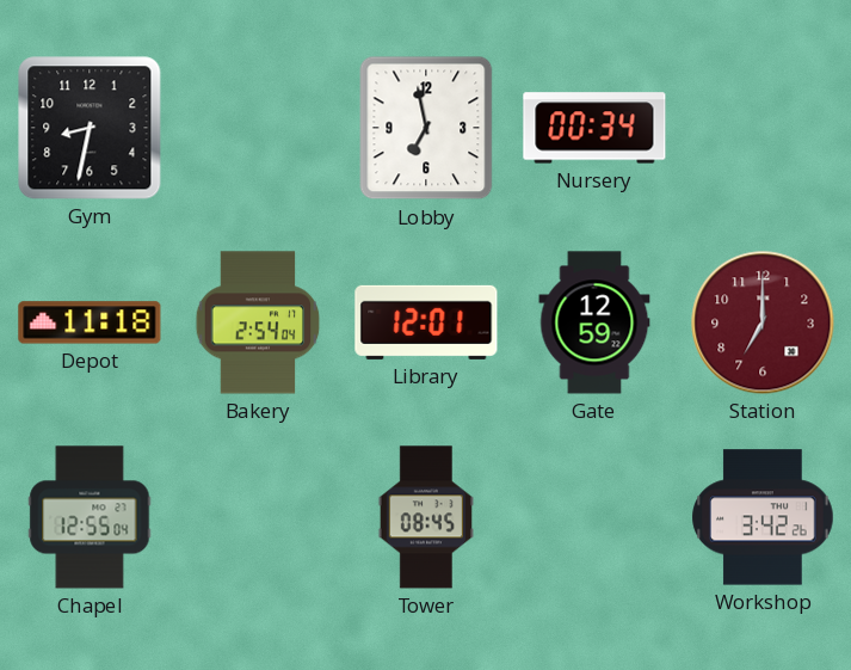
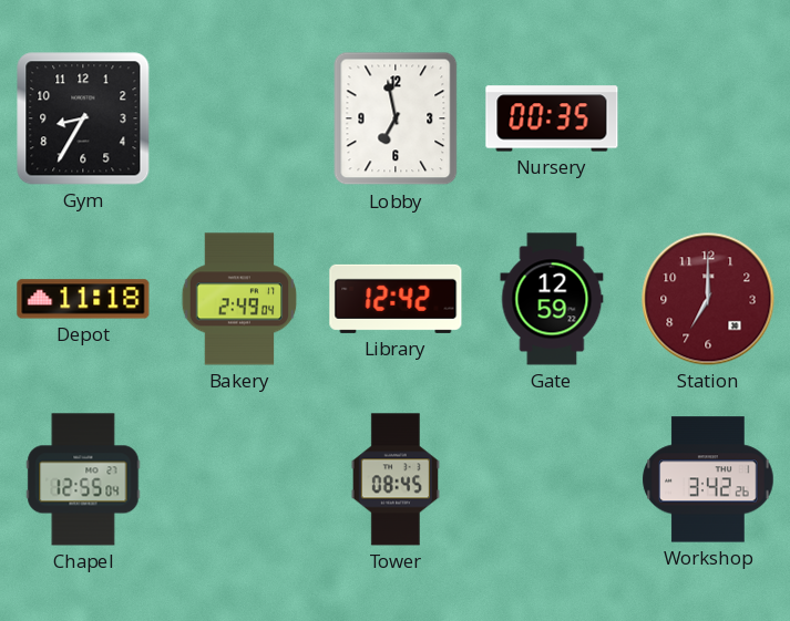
Gym: 8:32 -> 8:35 (83, 118)
Nursery: 00:34 -> 00:35 (552, 118)
Bakery: 2:54 -> 2:49 (239, 299)
Library: 12:01 -> 12:42 (396, 299)
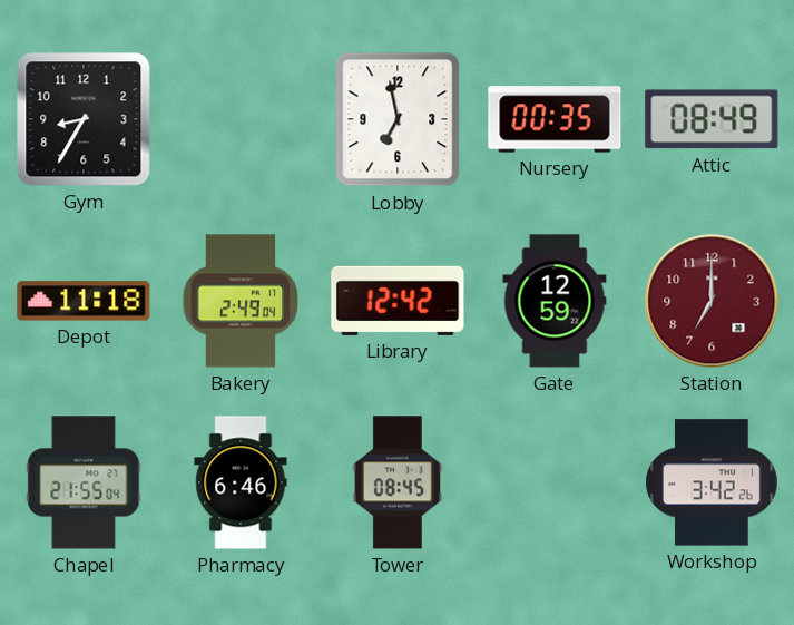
Attic: none -> 08:49 (712, 119)
Chapel: 12:55 -> 21:55 (84, 482)
Pharmacy: none -> 6:46 (241, 482)
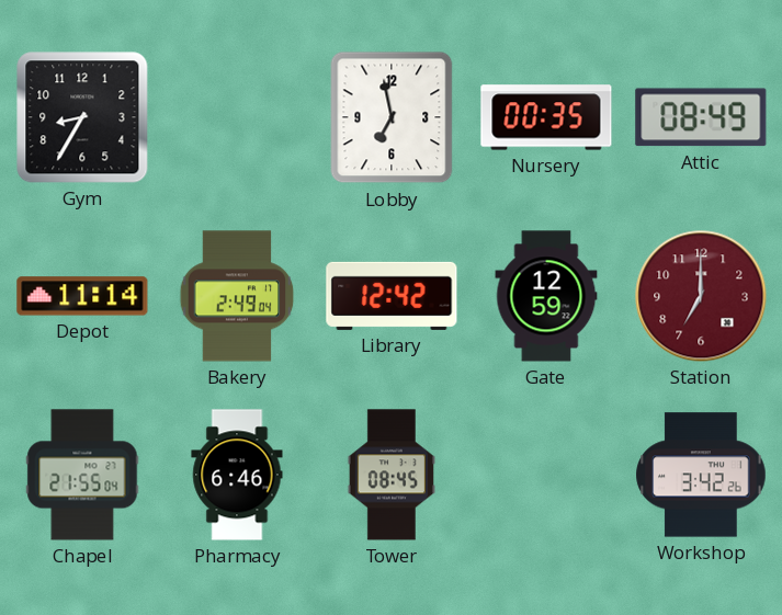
Depot: 11:18 -> 11:14 (82, 296)
